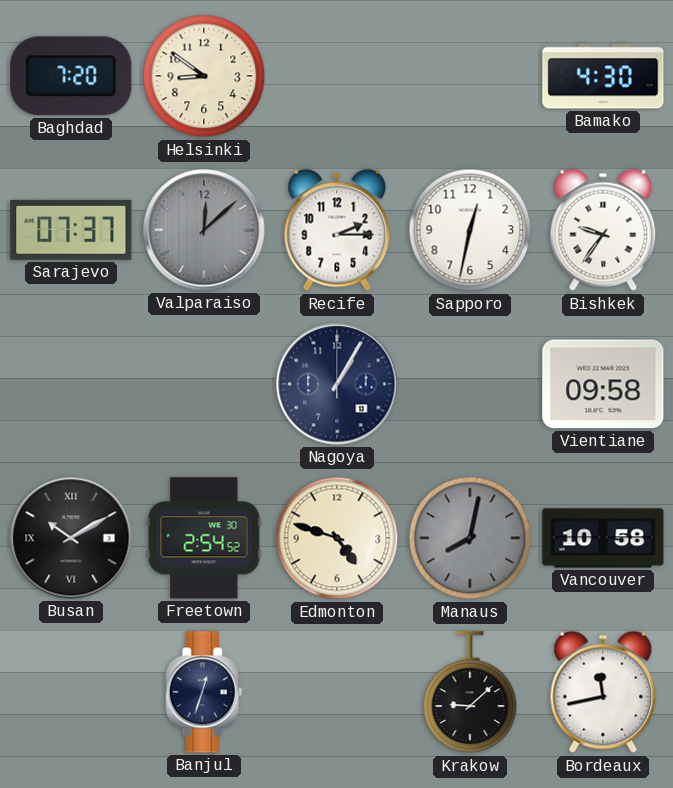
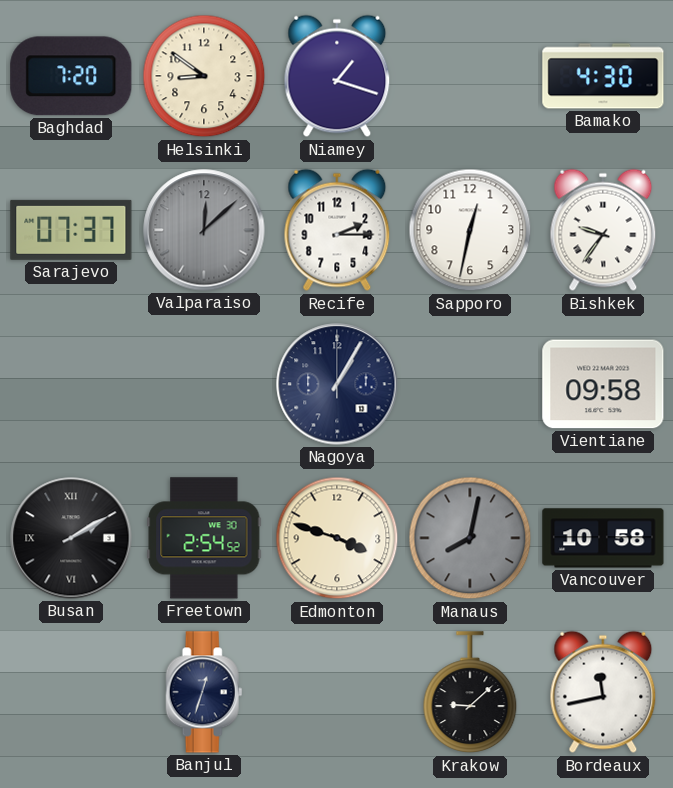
Niamey: none -> 1:18 (337, 76)
Busan: 10:10 -> 2:10 (71, 538)
Edmonton: 4:48 -> 3:48 (337, 538)
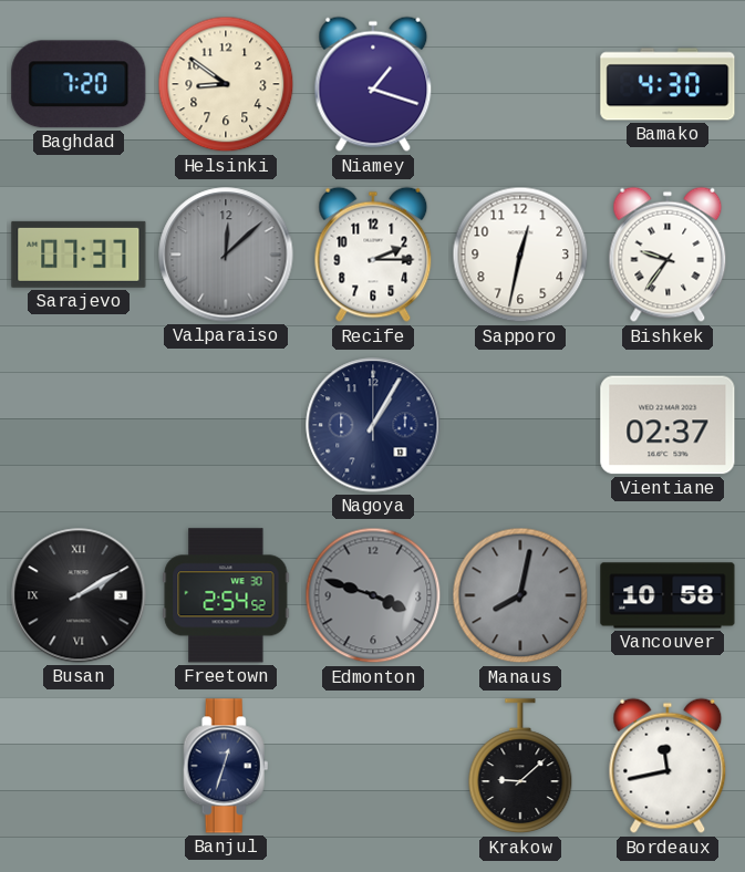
Vientiane: 09:58 -> 02:37 (668, 425)
Edmonton dial: cream -> grey (373, 595)
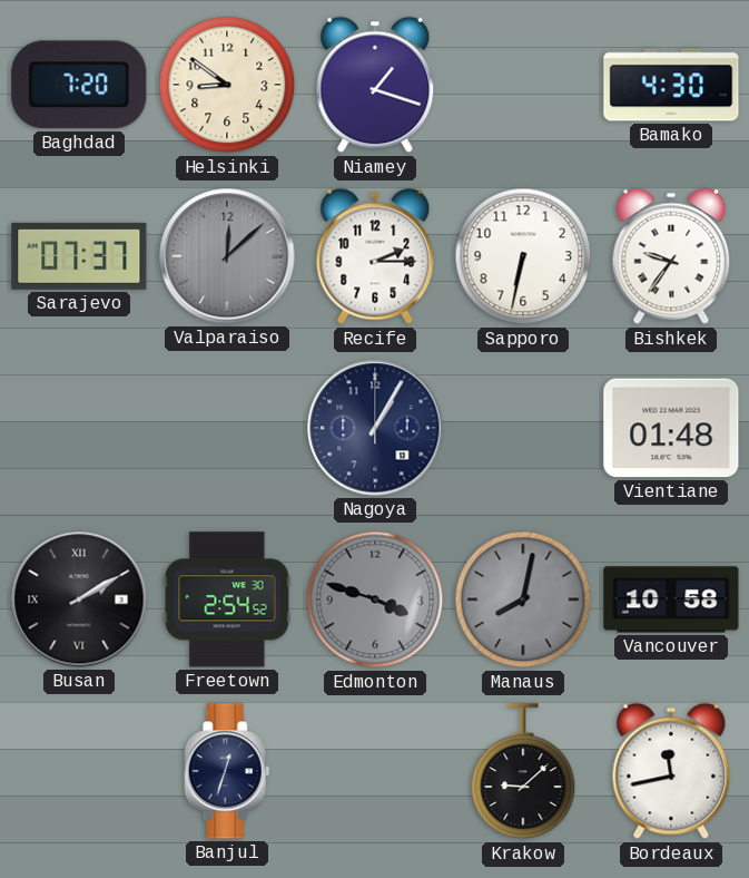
Sapporo: 12:32 -> 6:32 (523, 256)
Vientiane: 02:37 -> 01:48 (671, 428)
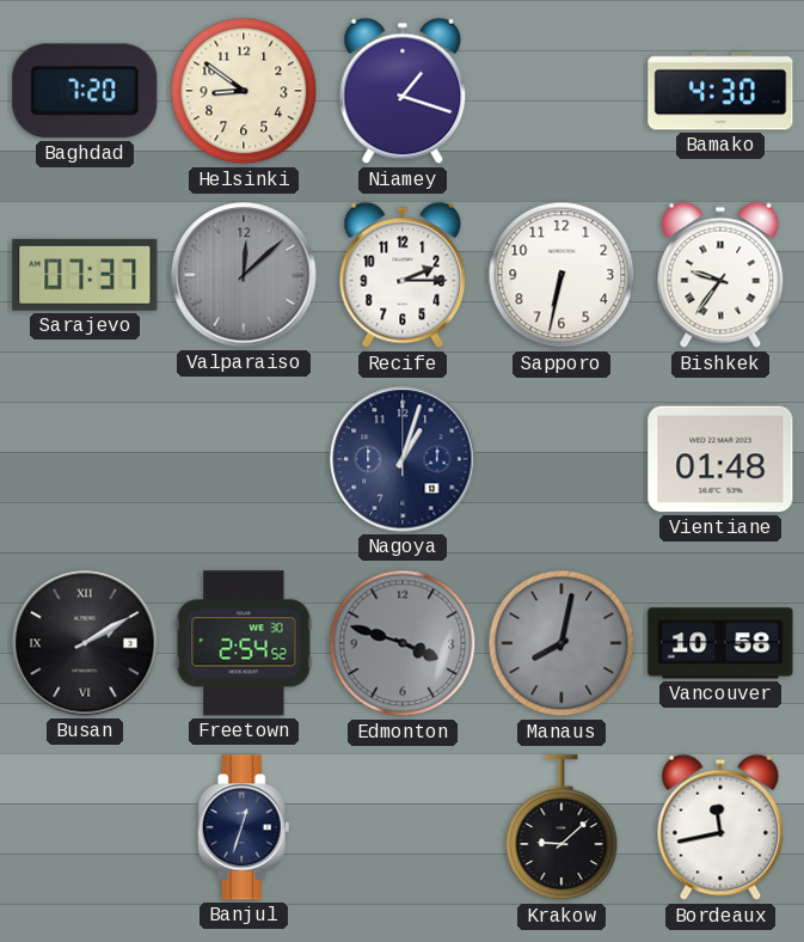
Nagoya: 1:05 -> 1:03 (403, 459)
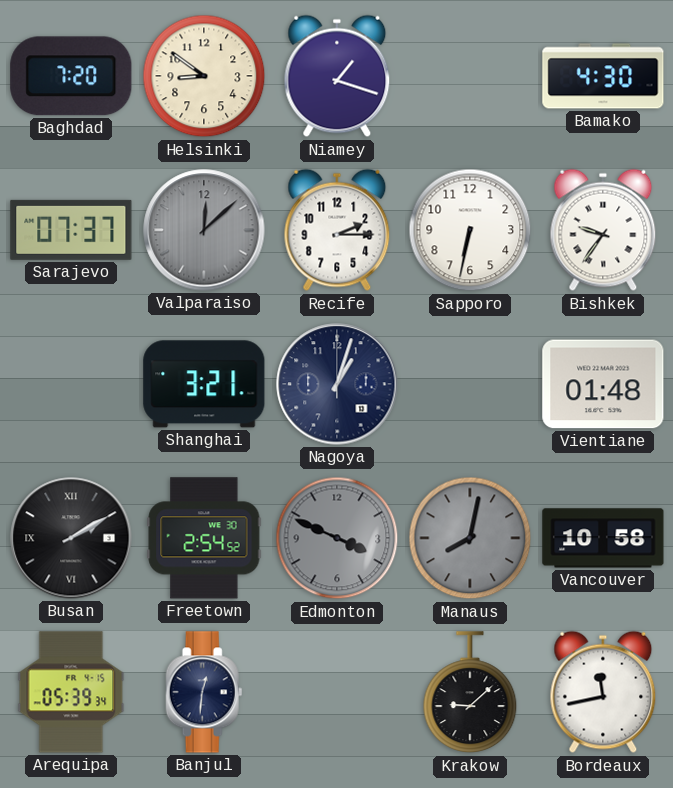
Shanghai: none -> 3:21 (204, 384)
Edmonton: 3:48 -> 3:49 (337, 538)
Arequipa: none -> 05:39 (71, 692)
Banjul: 12:33 -> 12:31 (204, 692)
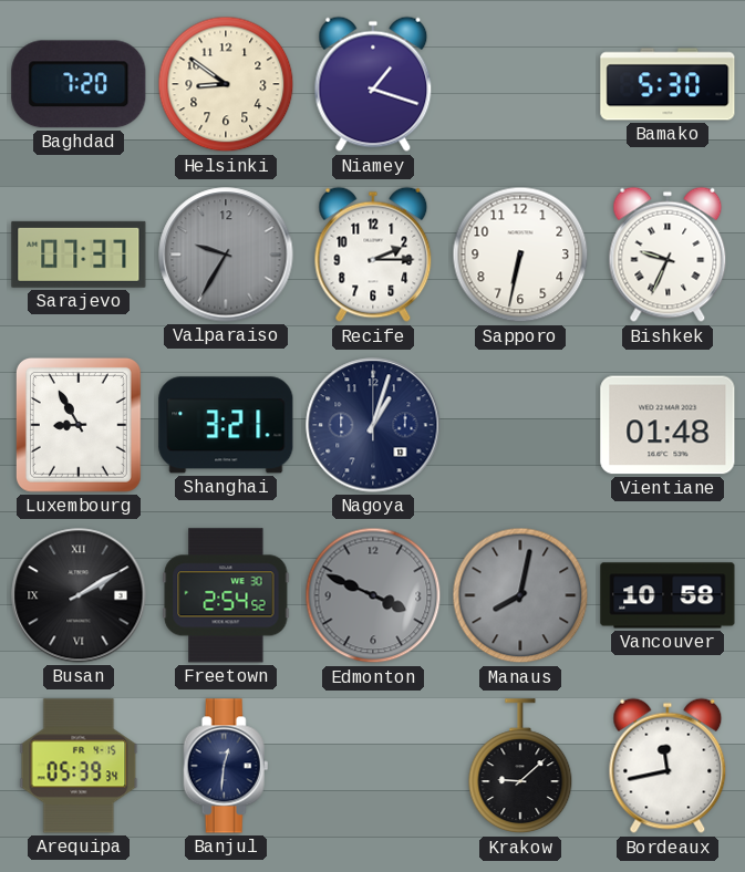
Bamako: 4:30 -> 5:30 (668, 84)
Valparaiso: 12:08 -> 9:35 (226, 255)
Bishkek: 9:36 -> 9:34 (668, 255)
Luxembourg: none -> 8:55 (79, 425)
